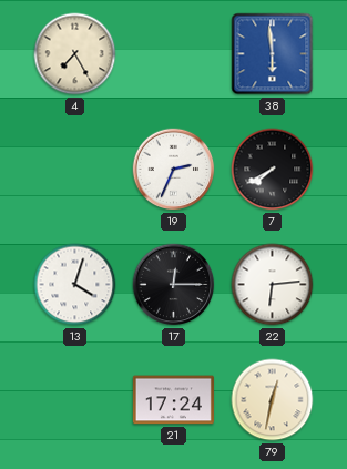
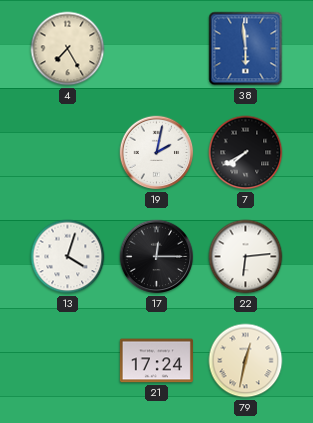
19: 2:34 -> 2:02 (157, 153)
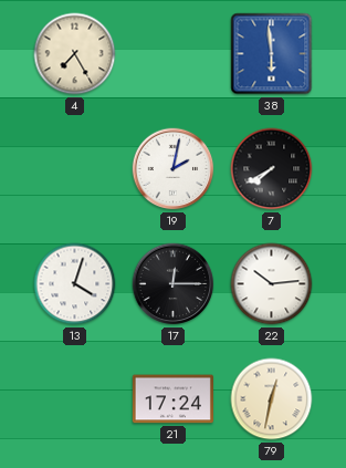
22: 6:14 -> 10:14 (272, 284)
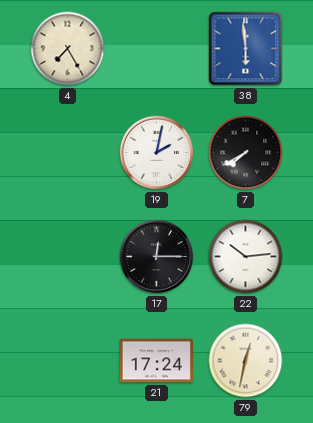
13: 4:03 -> none (75, 284)
